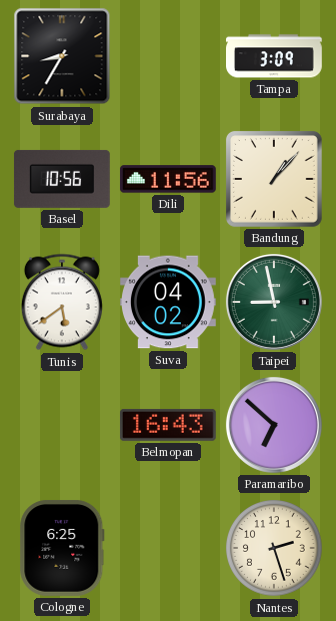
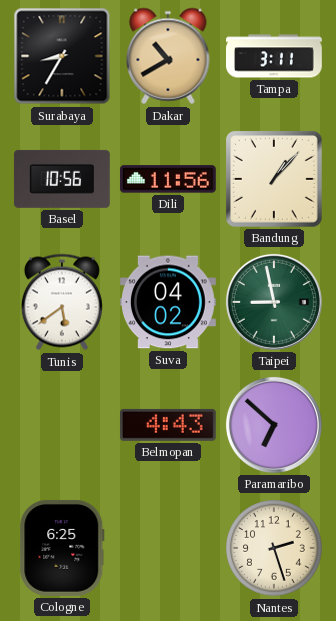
Dakar: none -> 10:40 (168, 56)
Tampa: 3:09 -> 3:11 (274, 56)
Belmopan: 16:43 -> 4:43 (168, 425)
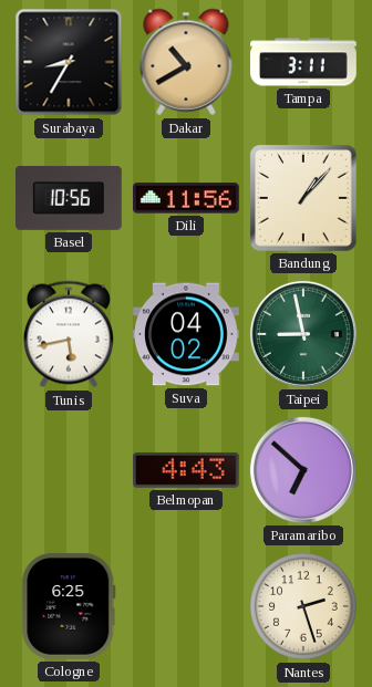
Tunis: 5:39 -> 5:43 (69, 334)
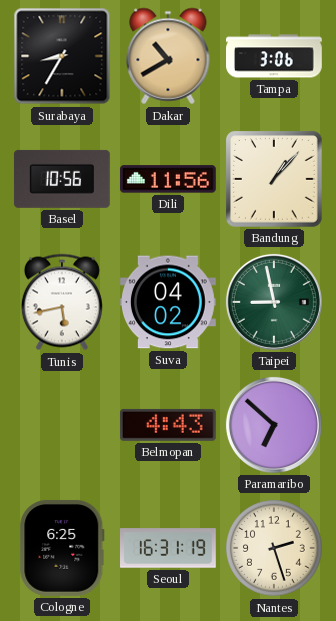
Tampa: 3:11 -> 3:06 (274, 56)
Seoul: none -> 16:31 (169, 548)
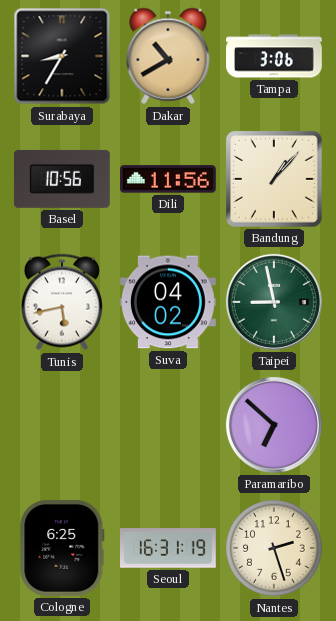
Belmopan: 4:43 -> none (168, 425)
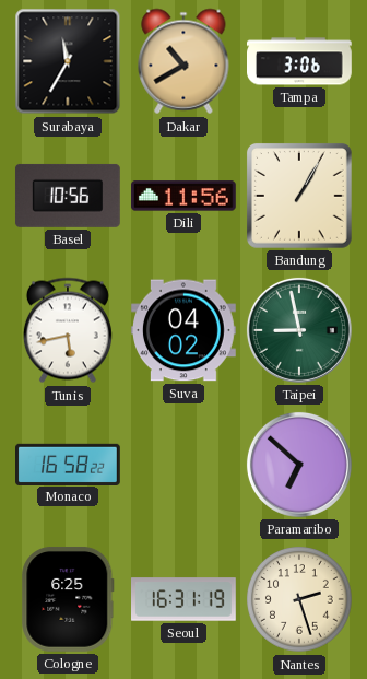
Surabaya: 8:35 -> 11:35 (68, 61)
Bandung: 1:07 -> 1:05 (299, 196)
Monaco: none -> 16:58 (69, 464)
